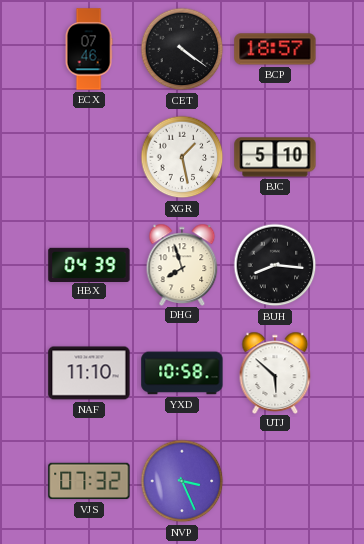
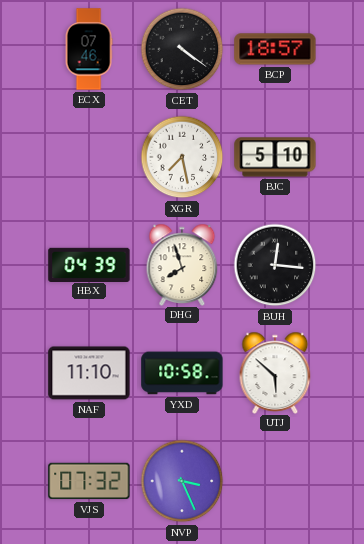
XGR: 1:28 -> 7:28 (182, 157)
BUH: 8:16 -> 12:16 (275, 265)
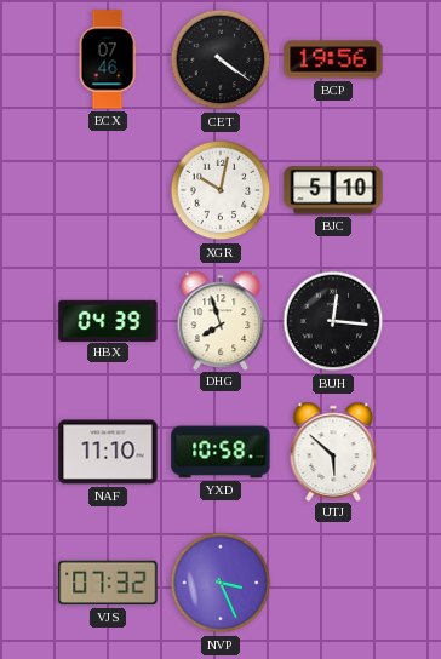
BCP: 18:57 -> 19:56 (333, 59)
XGR: 7:28 -> 10:02 (220, 190)
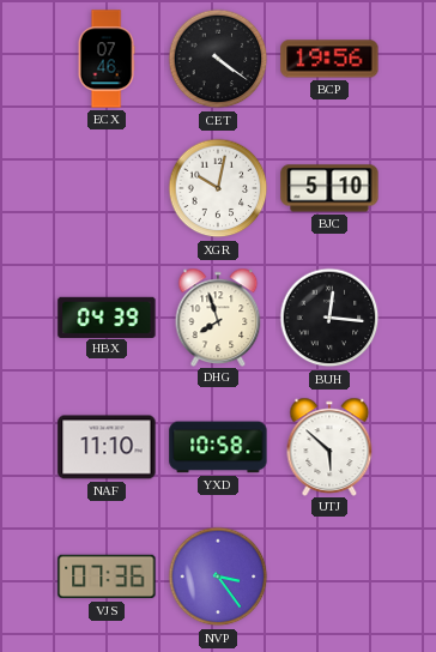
VJS: 07:32 -> 07:36 (107, 576)
NVP: 3:26 -> 3:24 (218, 576)
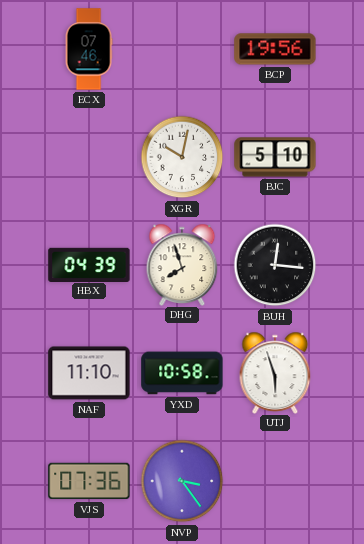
CET: 4:21 -> none (218, 59)
UTJ: 5:52 -> 5:57 (275, 372)
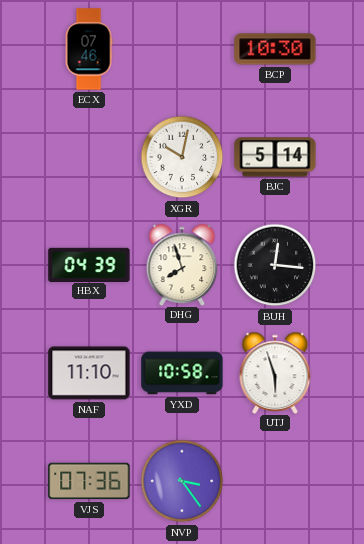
BCP: 19:56 -> 10:30 (275, 49)
BJC: 5:10 -> 5:14 (275, 157)
